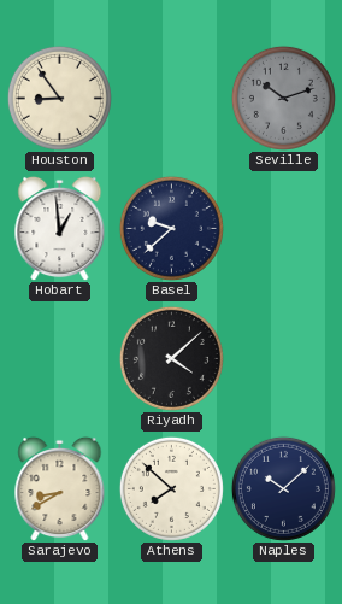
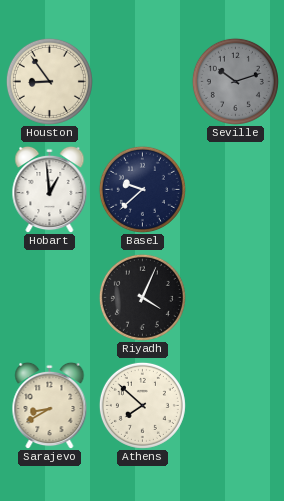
Riyadh: 4:08 -> 4:04 (142, 297)
Naples: 10:08 -> none (283, 488)
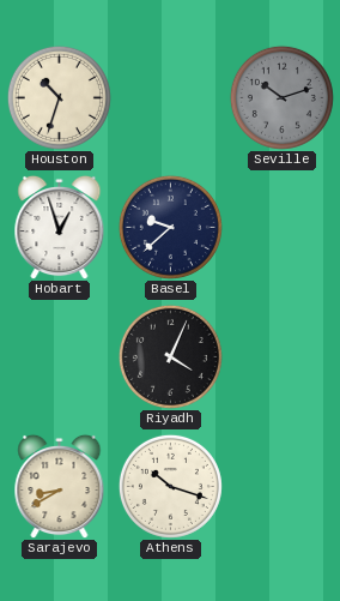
Houston: 8:54 -> 10:33 (59, 97)
Hobart: 12:59 -> 12:57 (60, 227)
Athens: 7:52 -> 10:18 (170, 486)
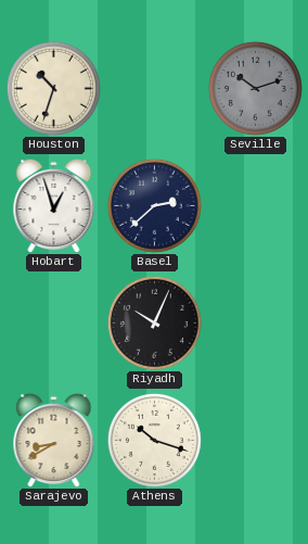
Basel: 9:38 -> 2:38 (154, 205)
Riyadh: 4:04 -> 10:04 (154, 322)
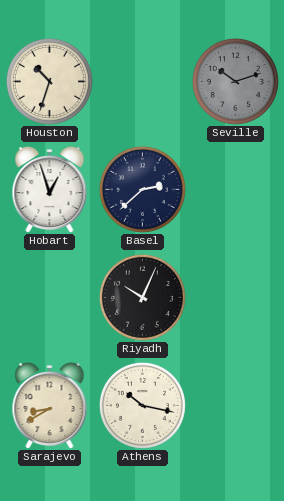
Athens: 10:18 -> 10:17 (142, 405)
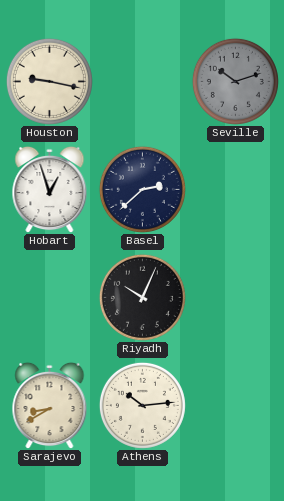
Houston: 10:33 -> 9:17 (49, 81)
Athens: 10:17 -> 10:14 (142, 405)
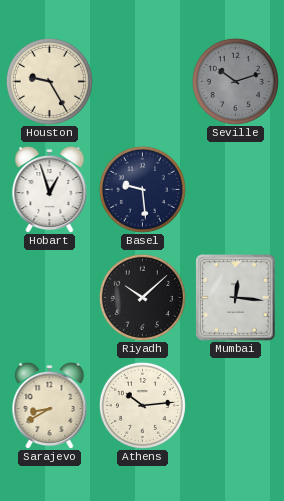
Houston: 9:17 -> 9:25 (49, 81)
Basel: 2:38 -> 9:29 (142, 189)
Riyadh: 10:04 -> 10:08 (142, 297)
Mumbai: none -> 12:16 (236, 298)
